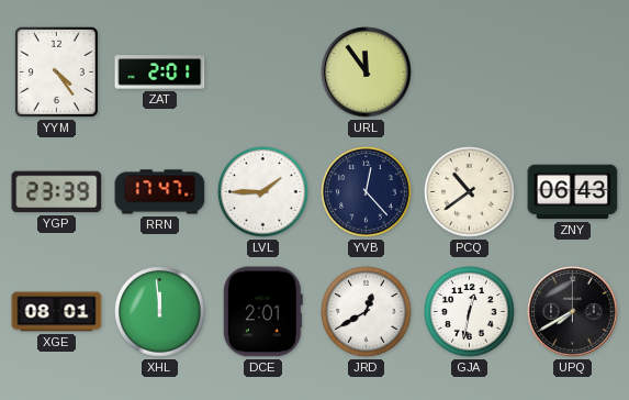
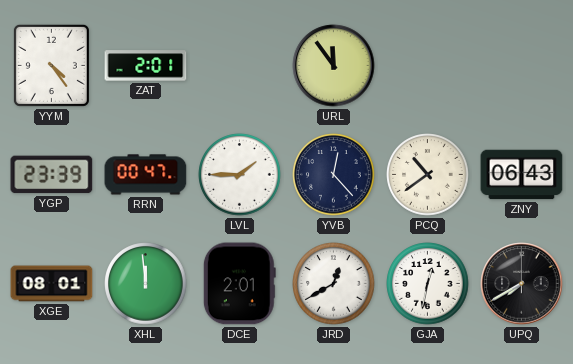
RRN: 17:47 -> 00:47 (146, 175)
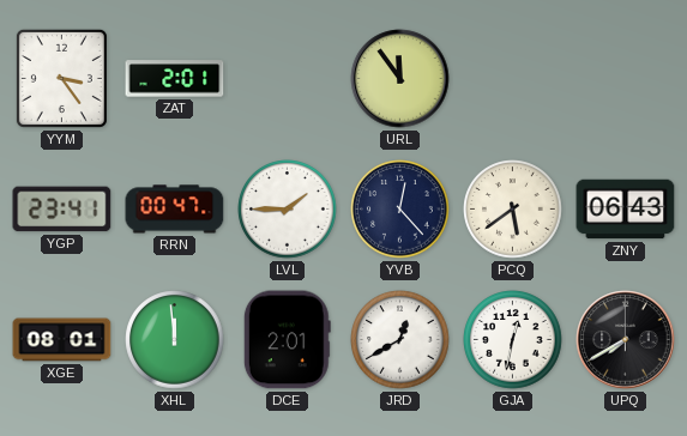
YYM: 4:24 -> 3:24 (61, 78)
YGP: 23:39 -> 23:41 (62, 210)
PCQ: 10:39 -> 5:39 (513, 210)
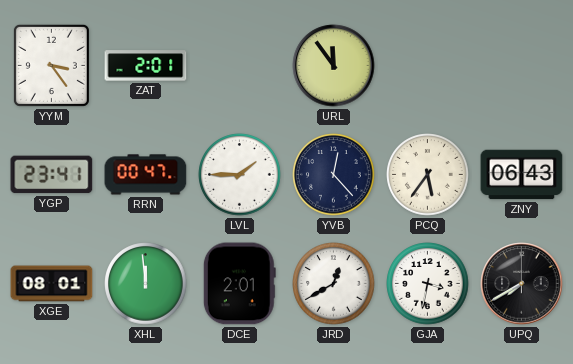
PCQ: 5:39 -> 5:36 (428, 175)
GJA: 12:32 -> 3:32 (428, 284)
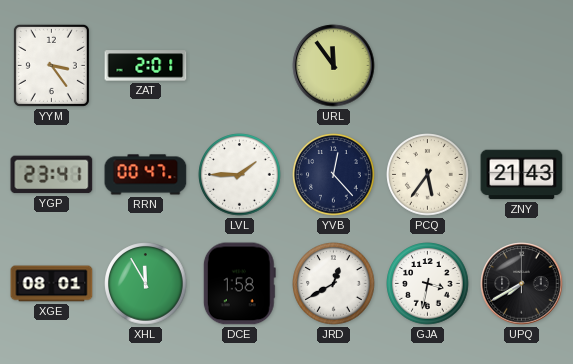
ZNY: 06:43 -> 21:43 (522, 175)
XHL: 11:59 -> 11:55 (146, 284)
DCE: 2:01 -> 1:58 (239, 284)
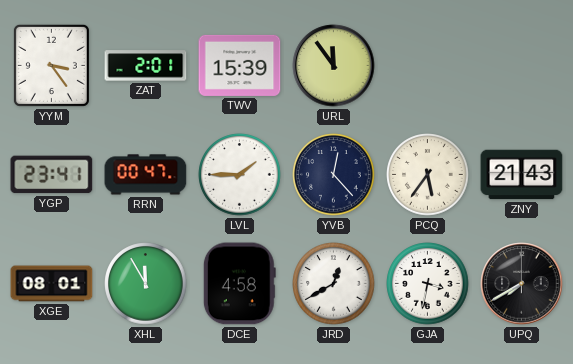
TWV: none -> 15:39 (240, 65)
DCE: 1:58 -> 4:58 (239, 284)
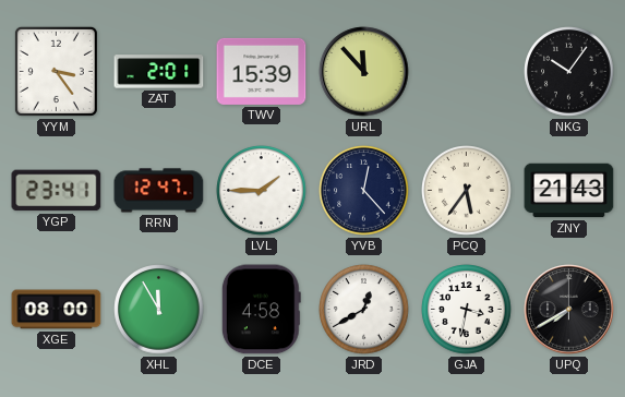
URL: 11:54 -> 11:53 (364, 72)
NKG: none -> 10:06 (569, 72)
RRN: 00:47 -> 12:47 (159, 191)
XGE: 08:01 -> 08:00 (57, 310)
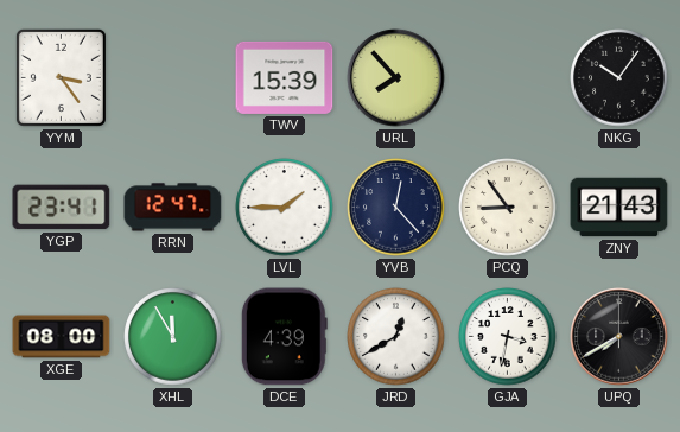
ZAT: 2:01 -> none (159, 72)
URL: 11:53 -> 7:53 (396, 78)
PCQ: 5:36 -> 8:54 (508, 208)
DCE: 4:58 -> 4:39 (284, 337)
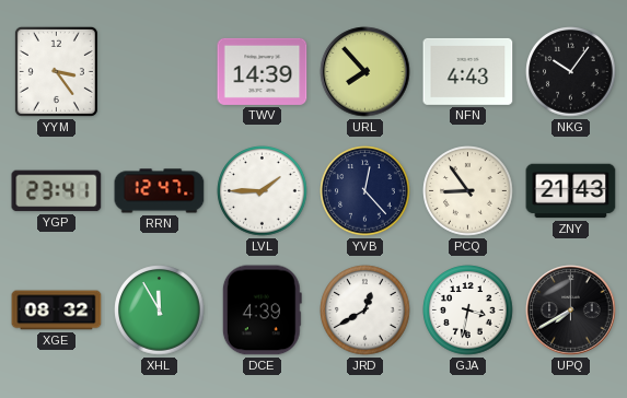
TWV: 15:39 -> 14:39 (263, 71)
NFN: none -> 4:43 (468, 71)
XGE: 08:00 -> 08:32 (57, 311)
